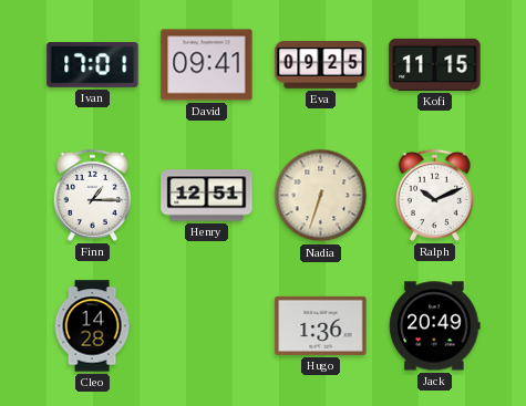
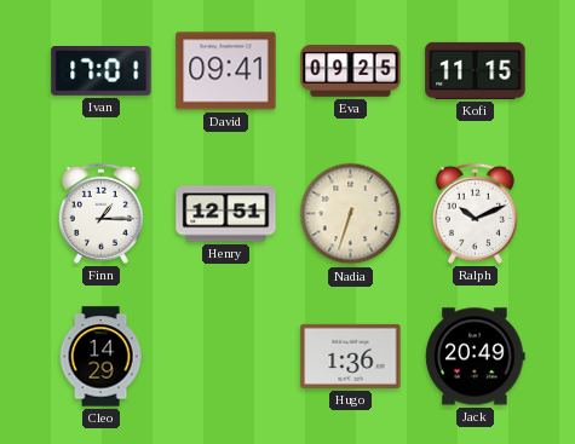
Cleo: 14:28 -> 14:29 (100, 357)
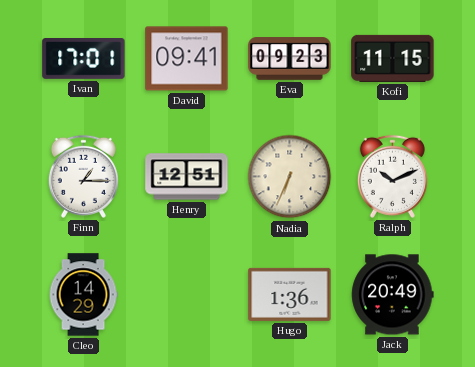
Eva: 09:25 -> 09:23 (290, 59)
Nadia: 6:33 -> 6:34 (290, 177)
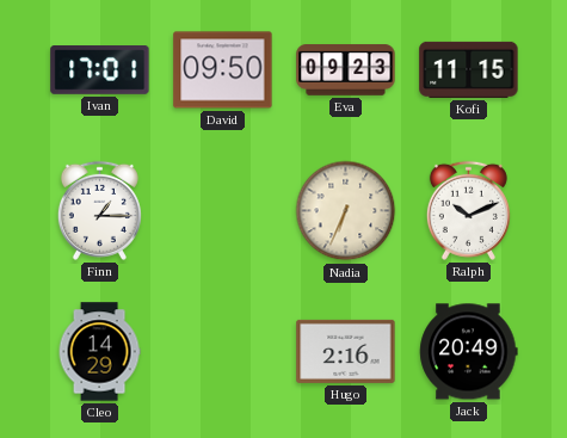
David: 09:41 -> 09:50 (223, 70)
Henry: 12:51 -> none (187, 177)
Hugo: 1:36 -> 2:16 (346, 351)
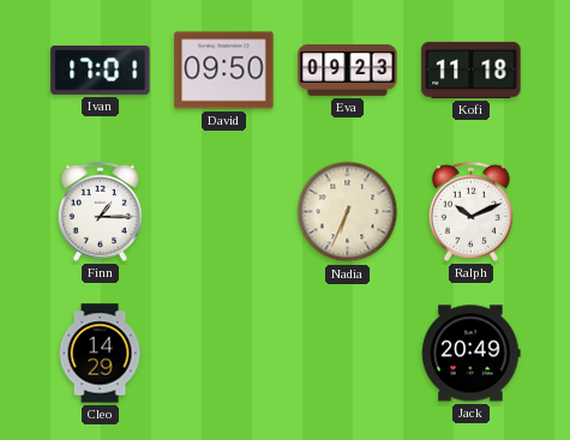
Kofi: 11:15 -> 11:18 (472, 70)
Hugo: 2:16 -> none (346, 351)
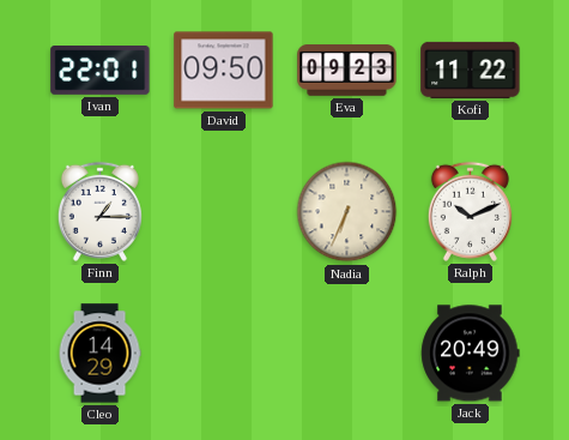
Ivan: 17:01 -> 22:01 (101, 71)
Kofi: 11:18 -> 11:22 (471, 70)
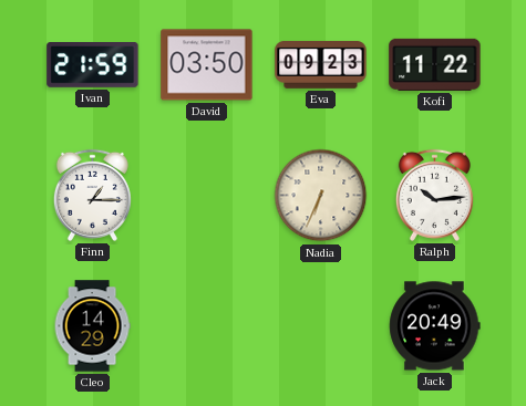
Ivan: 22:01 -> 21:59 (93, 65)
David: 09:50 -> 03:50 (207, 65)
Ralph: 10:11 -> 10:14 (434, 195)
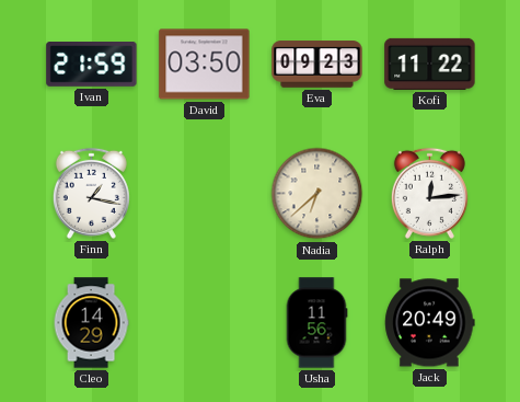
Finn: 1:15 -> 1:17 (91, 193)
Nadia: 6:34 -> 6:38 (317, 194)
Ralph: 10:14 -> 12:14 (429, 193)
Usha: none -> 11:56 (316, 323)
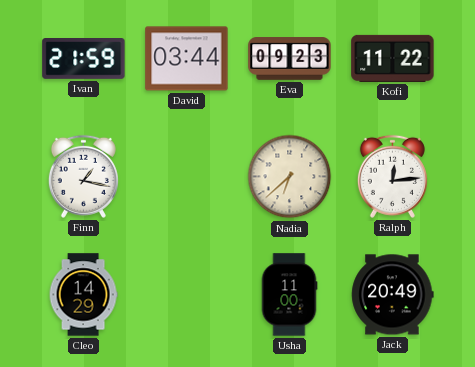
David: 03:50 -> 03:44 (187, 59)
Usha: 11:56 -> 11:00 (289, 295)
